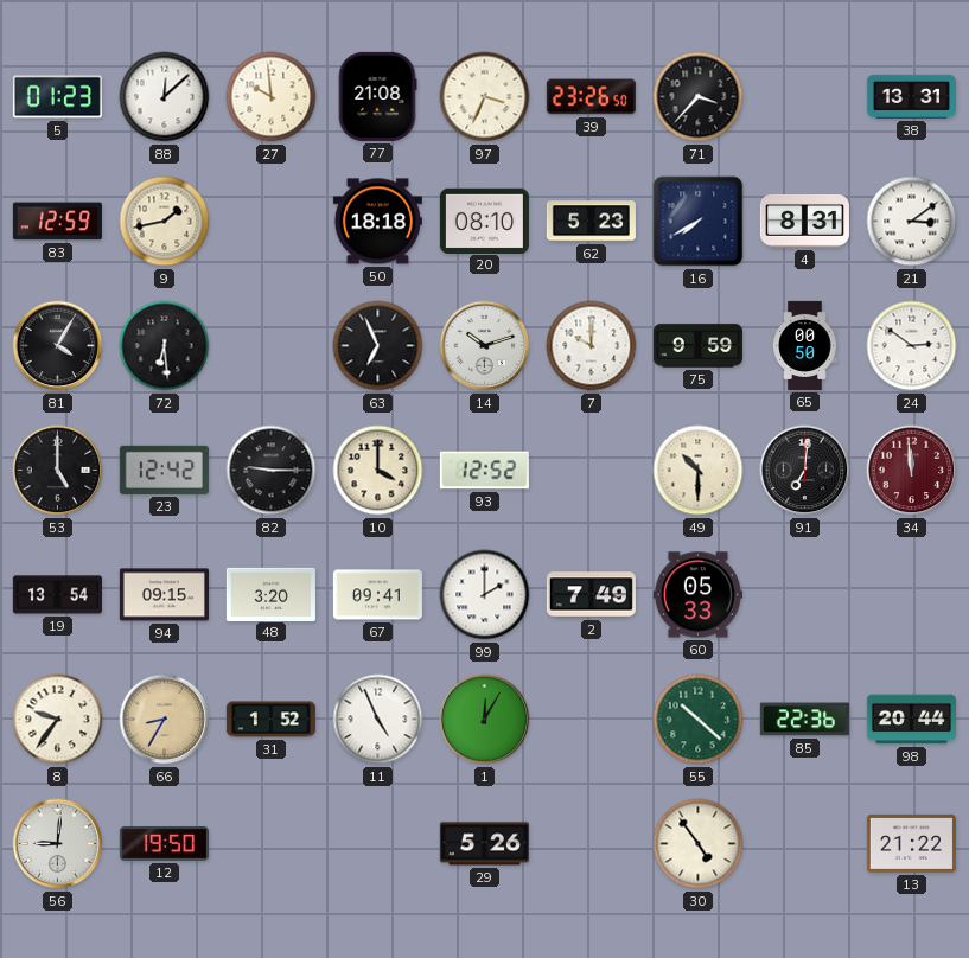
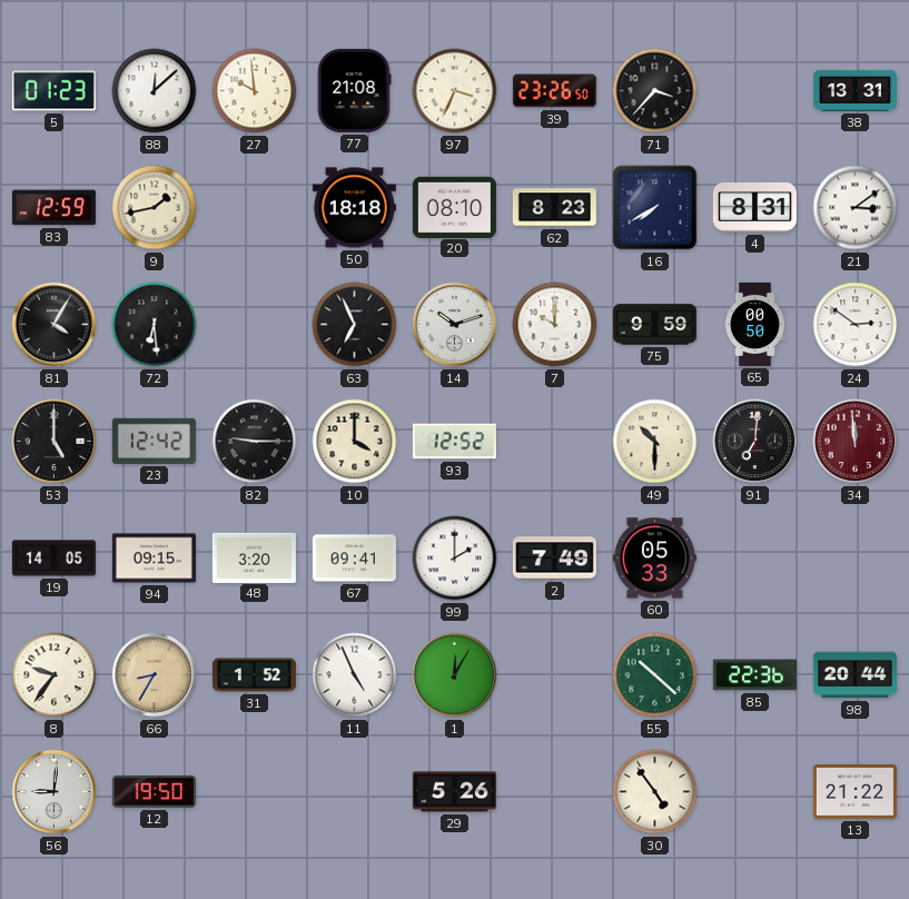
62: 5:23 -> 8:23 (554, 208)
19: 13:54 -> 14:05 (53, 559)
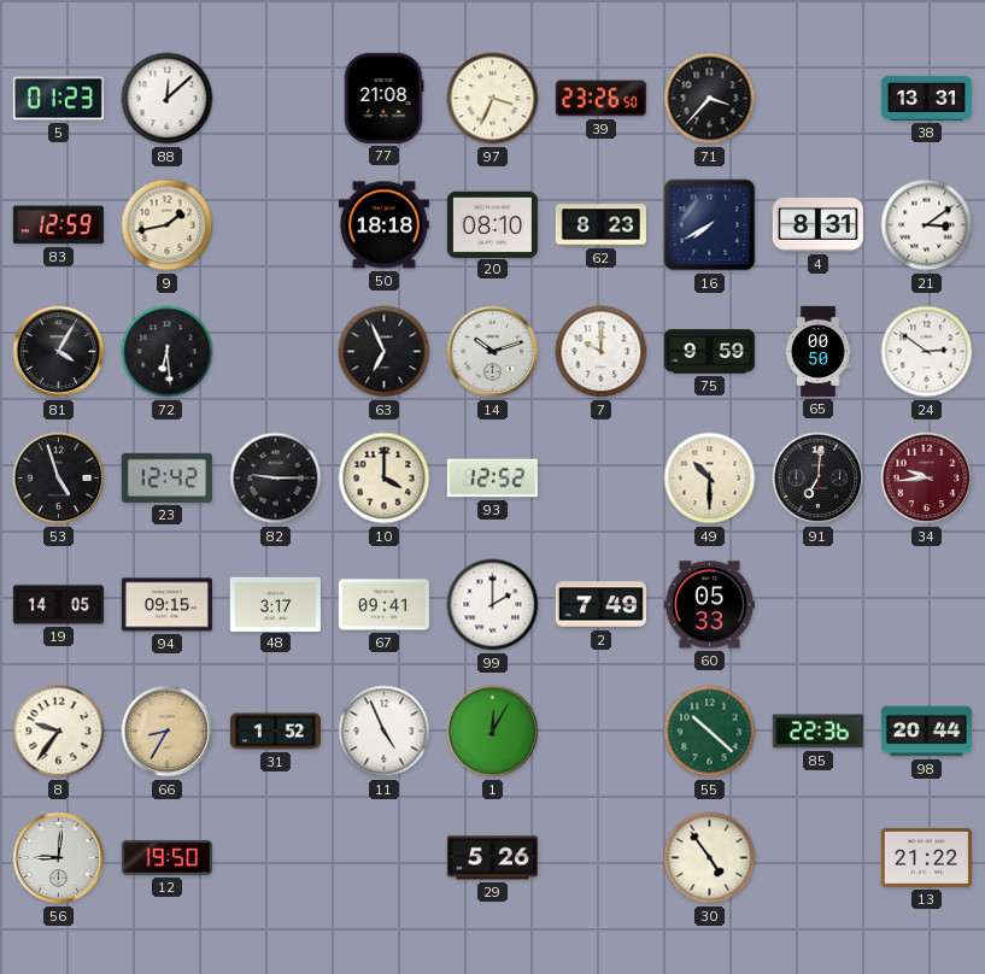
27: 9:59 -> none (255, 91)
53: 5:00 -> 4:57 (59, 479)
34: 11:59 -> 9:44 (927, 479)
48: 3:20 -> 3:17 (275, 604)
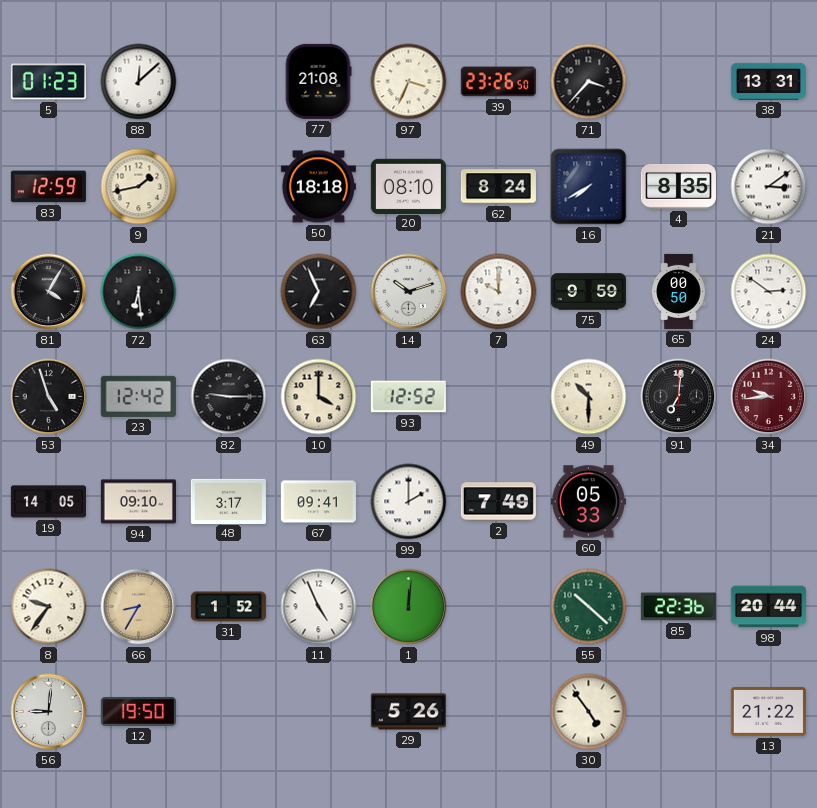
62: 8:23 -> 8:24 (498, 187)
4: 8:31 -> 8:35 (678, 186)
94: 09:15 -> 09:10 (138, 502)
1: 12:05 -> 12:01 (409, 607)
